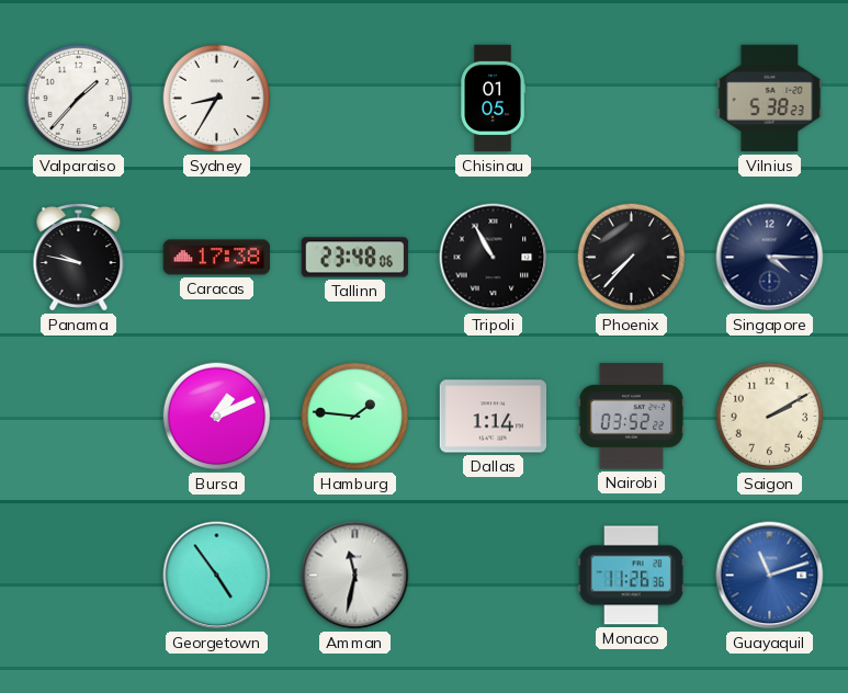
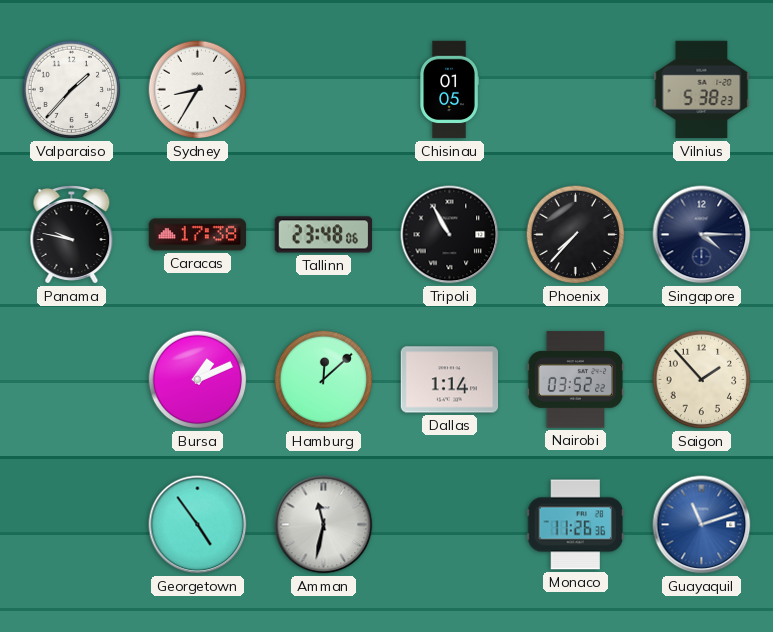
Hamburg: 1:46 -> 12:08 (324, 380)
Saigon: 2:10 -> 1:53 (702, 380)
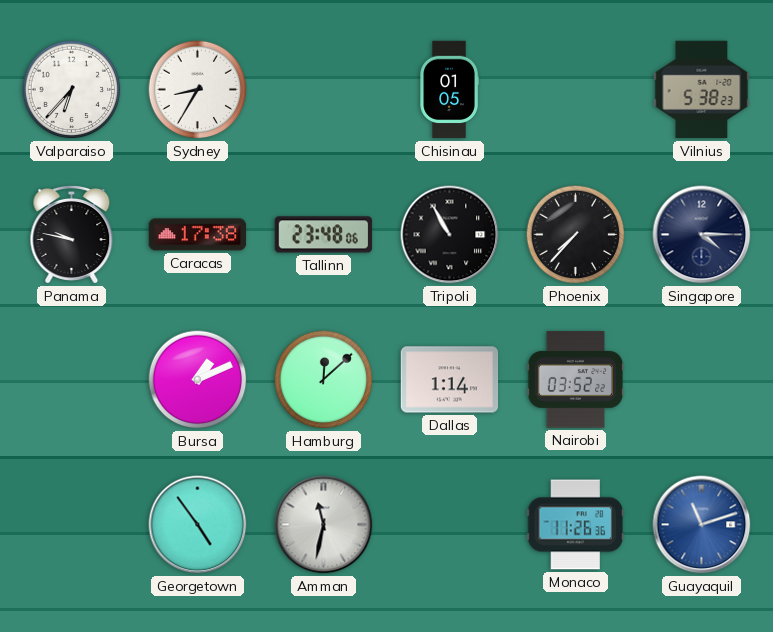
Valparaiso: 1:37 -> 6:37 (72, 90)
Saigon: 1:53 -> none (702, 380)
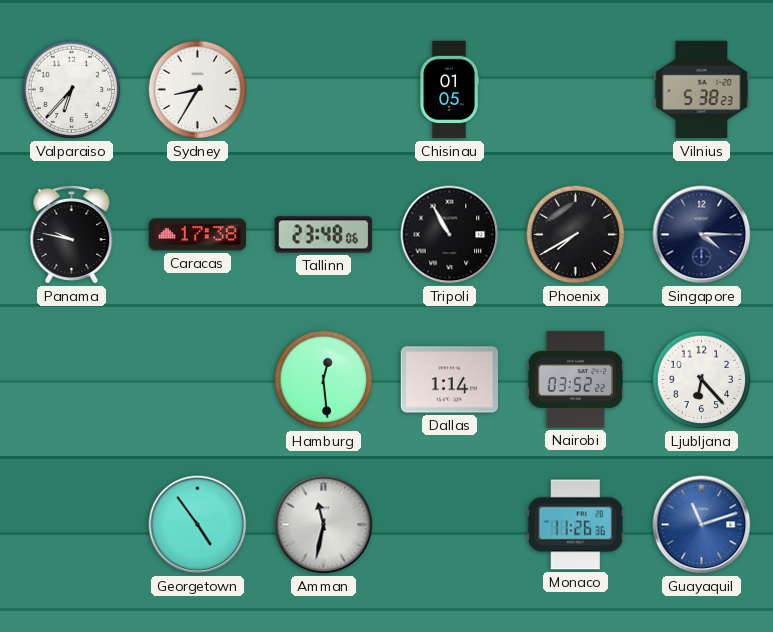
Phoenix: 7:37 -> 7:40 (576, 235)
Bursa: 1:11 -> none (198, 380)
Hamburg: 12:08 -> 12:29 (324, 380)
Ljubljana: none -> 6:23 (702, 380)
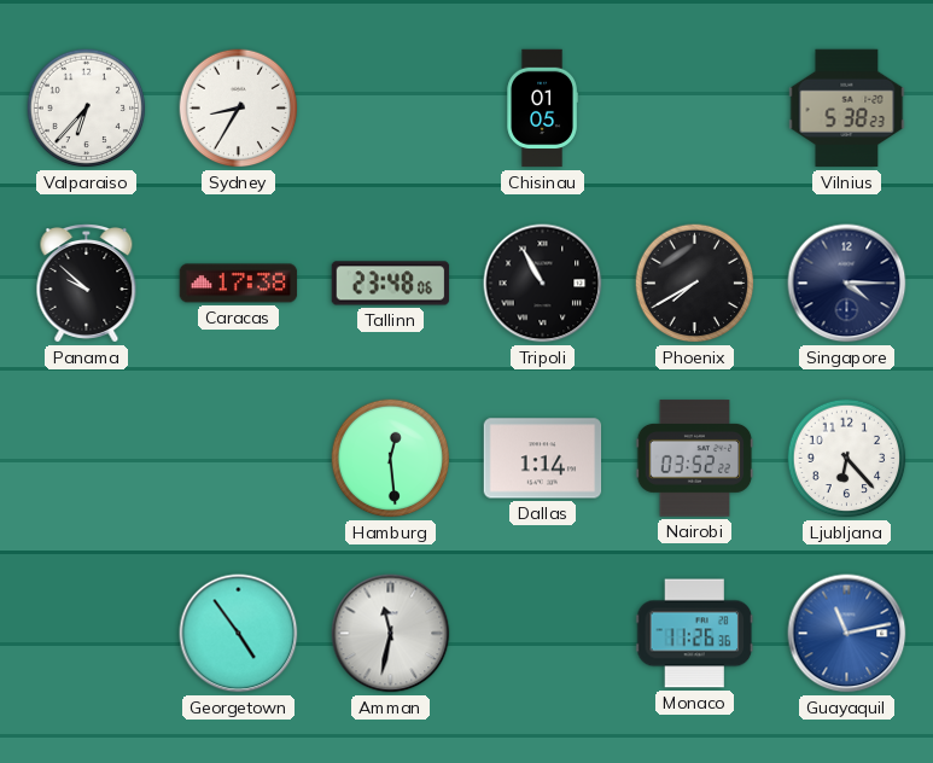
Panama: 9:47 -> 9:52 (87, 284)
Guayaquil: 11:12 -> 11:13 (847, 634)
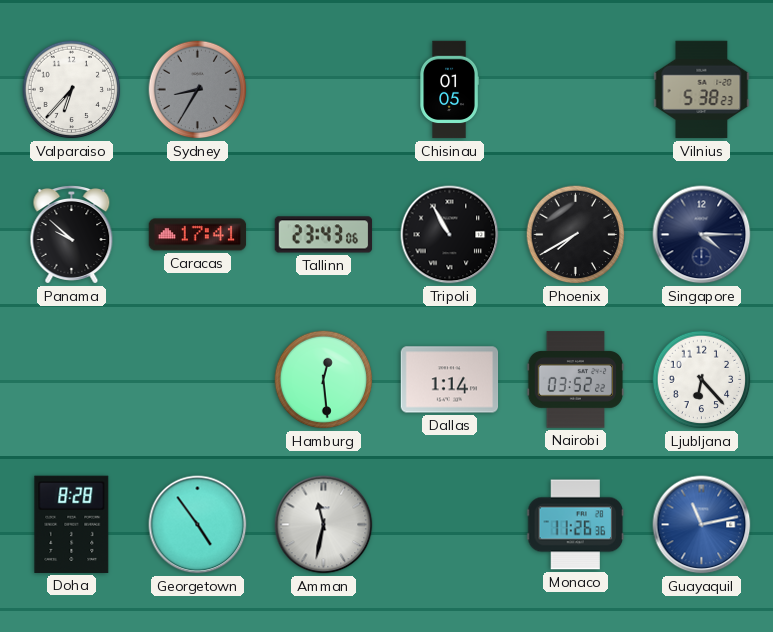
Sydney dial: white -> grey (198, 90)
Caracas: 17:38 -> 17:41 (198, 235)
Tallinn: 23:48 -> 23:43 (324, 235)
Doha: none -> 8:28 (72, 524)
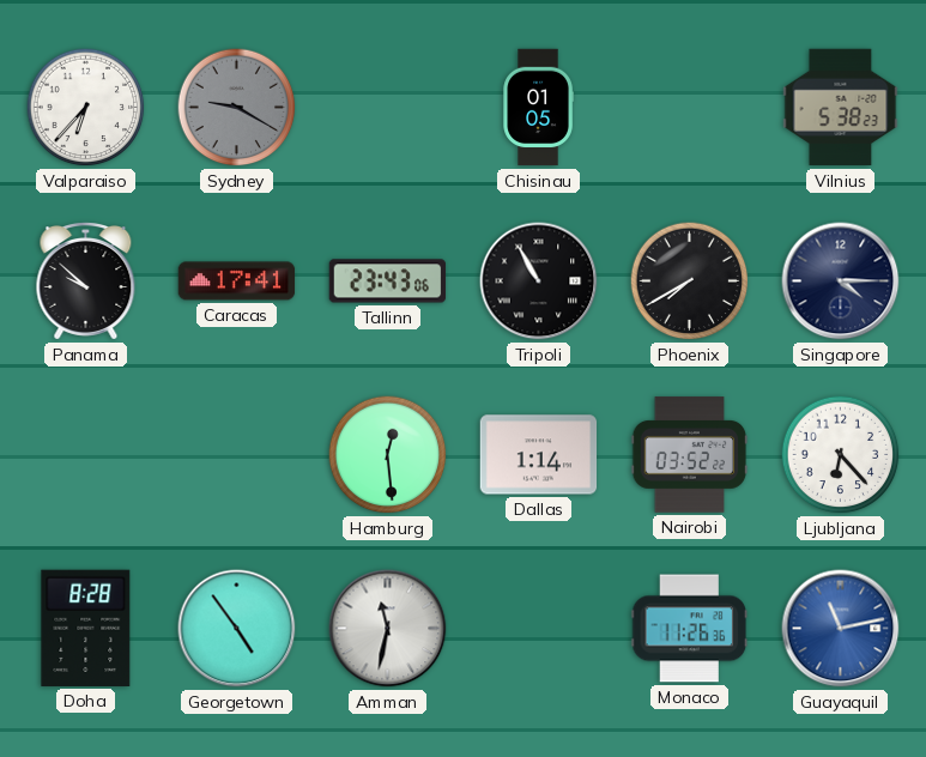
Sydney: 8:35 -> 9:20 (237, 108)
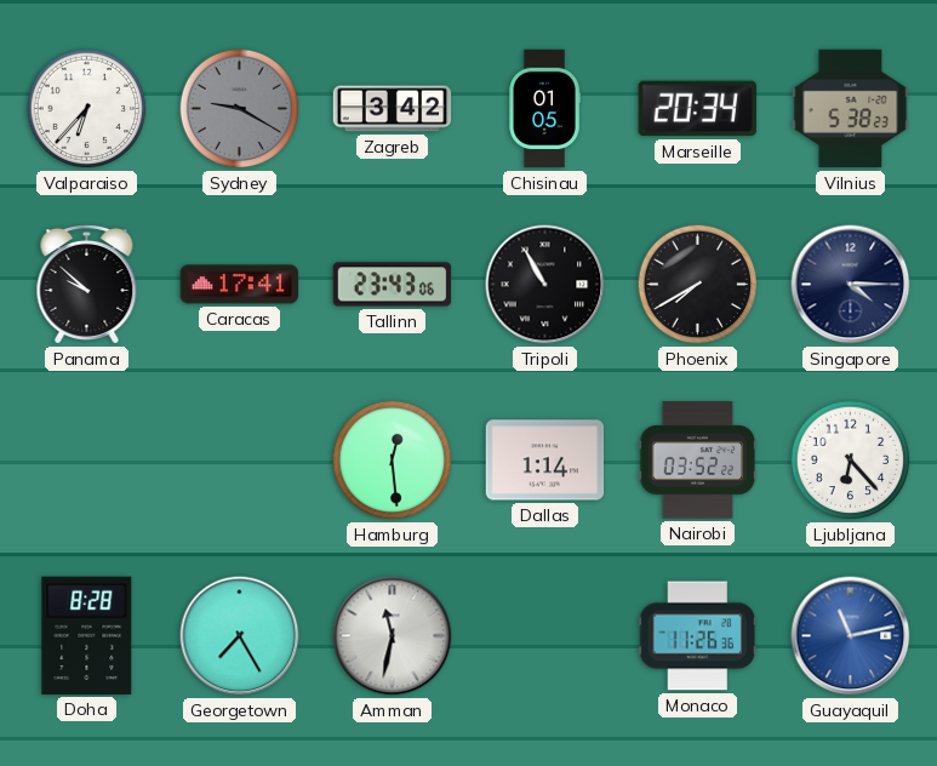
Zagreb: none -> 3:42 (393, 109)
Marseille: none -> 20:34 (697, 109)
Georgetown: 4:54 -> 7:25 (240, 636)
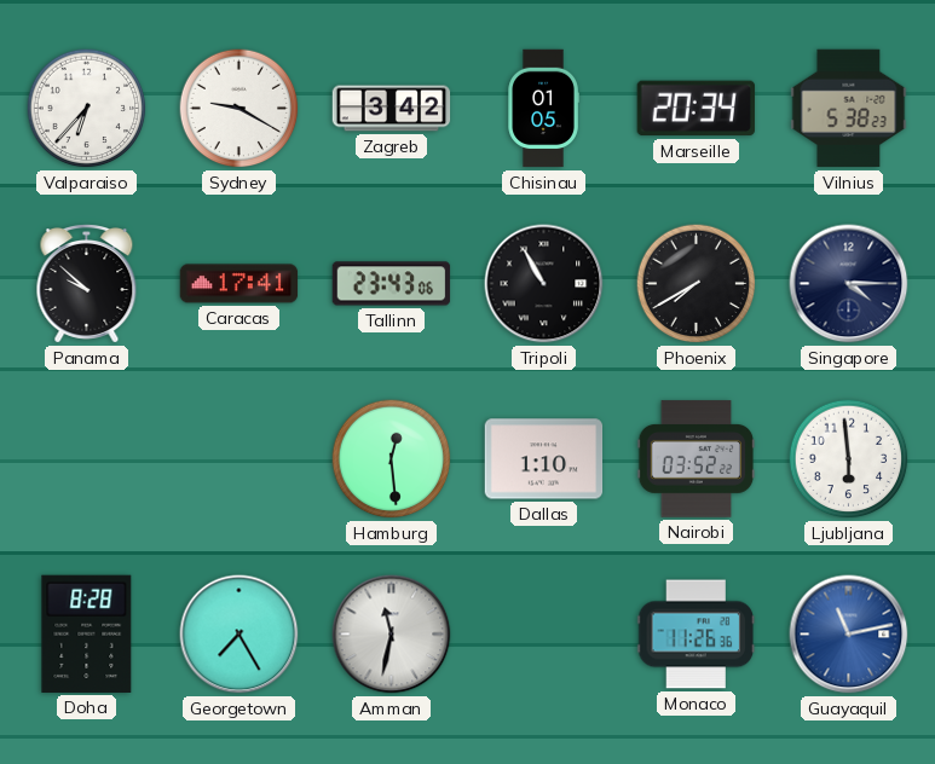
Sydney dial: grey -> white (239, 109)
Dallas: 1:14 -> 1:10 (544, 459)
Ljubljana: 6:23 -> 5:59 (849, 459)
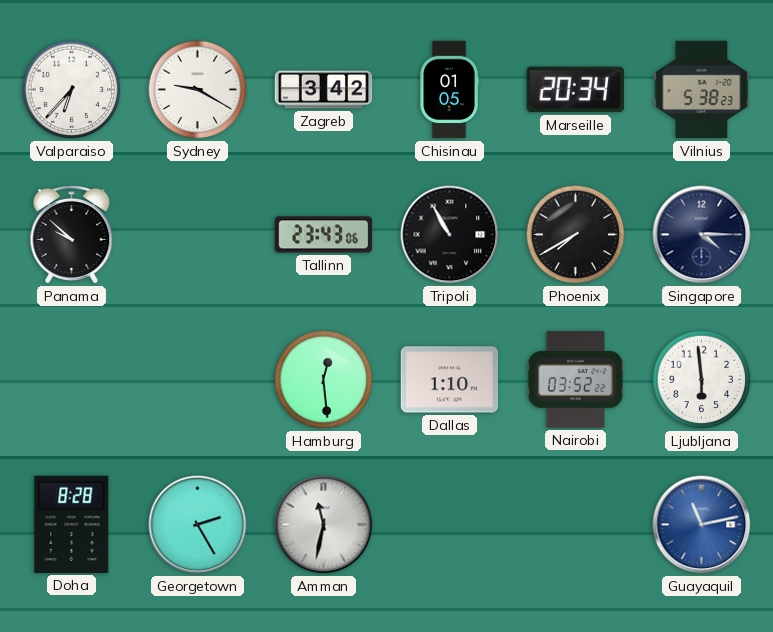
Caracas: 17:41 -> none (239, 284)
Georgetown: 7:25 -> 2:25 (198, 525)
Monaco: 11:26 -> none (697, 635)
